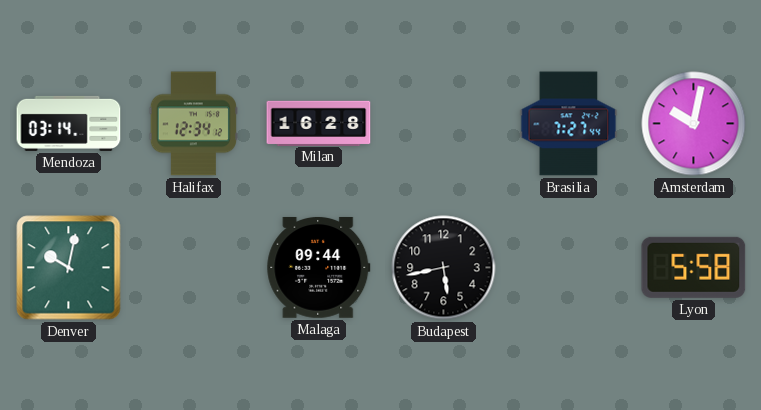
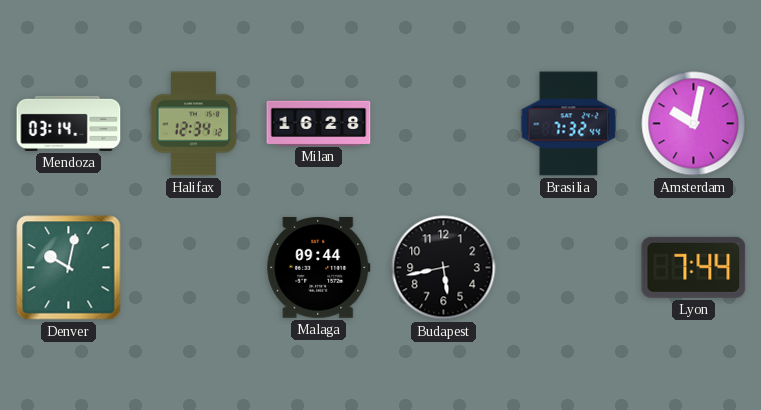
Brasilia: 7:27 -> 7:32 (569, 124)
Lyon: 5:58 -> 7:44 (694, 267)
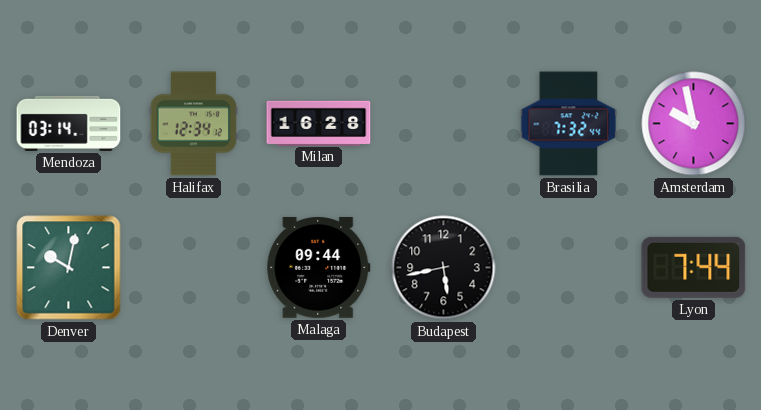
Amsterdam: 10:02 -> 9:58 (694, 124)
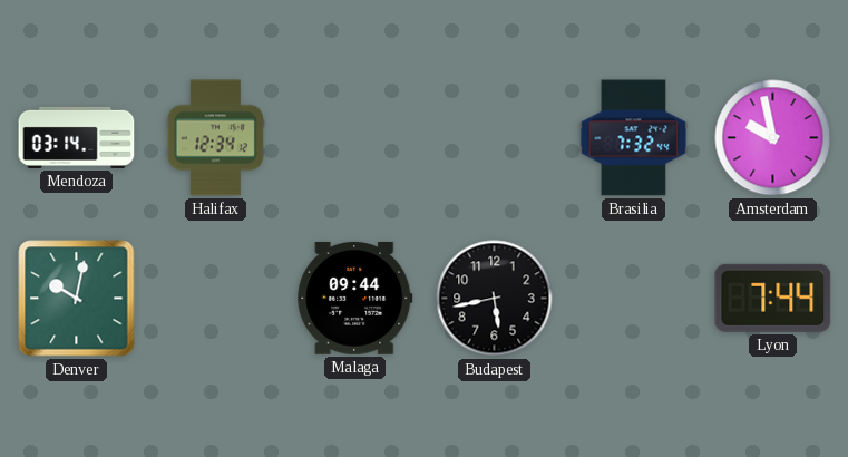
Milan: 16:28 -> none (319, 123)
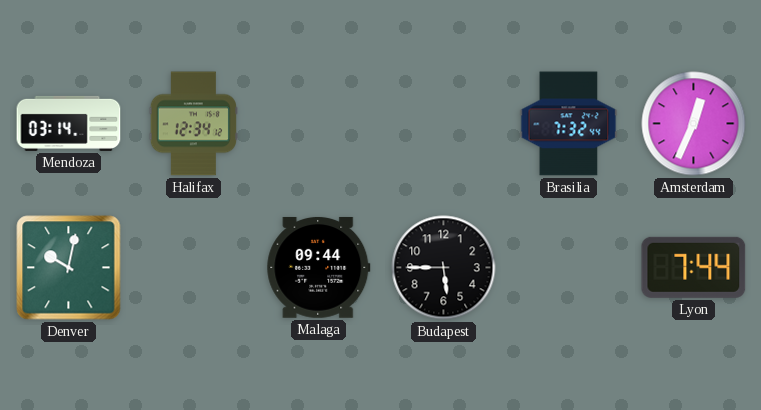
Amsterdam: 9:58 -> 12:34 (694, 124)
Budapest: 5:43 -> 5:45 (444, 268)
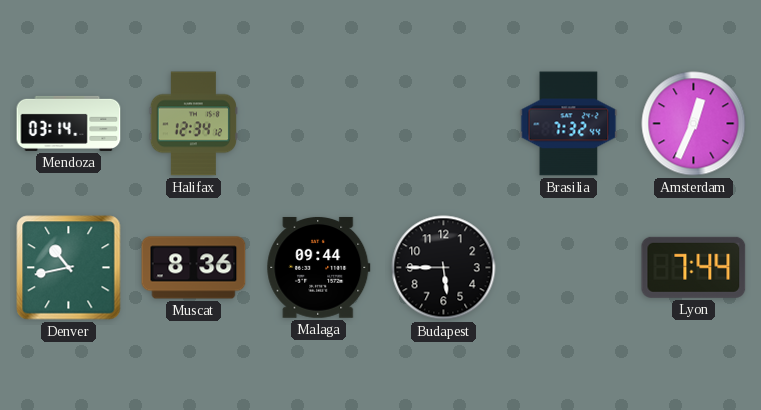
Denver: 10:02 -> 10:43 (69, 268)
Muscat: none -> 8:36 (194, 268)
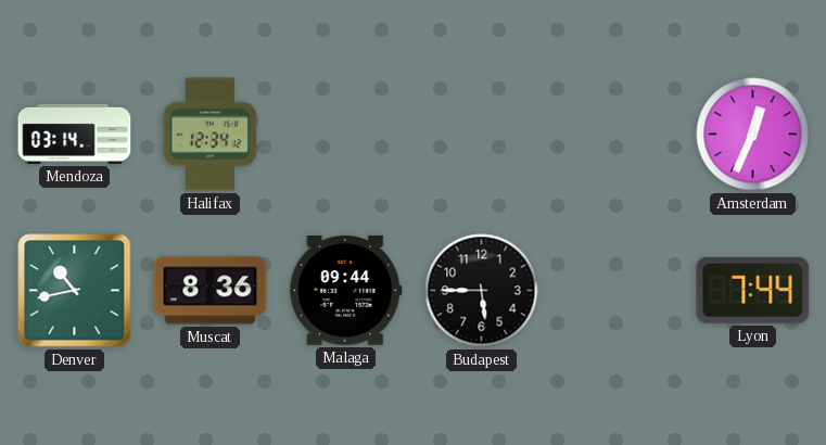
Brasilia: 7:32 -> none (569, 124)
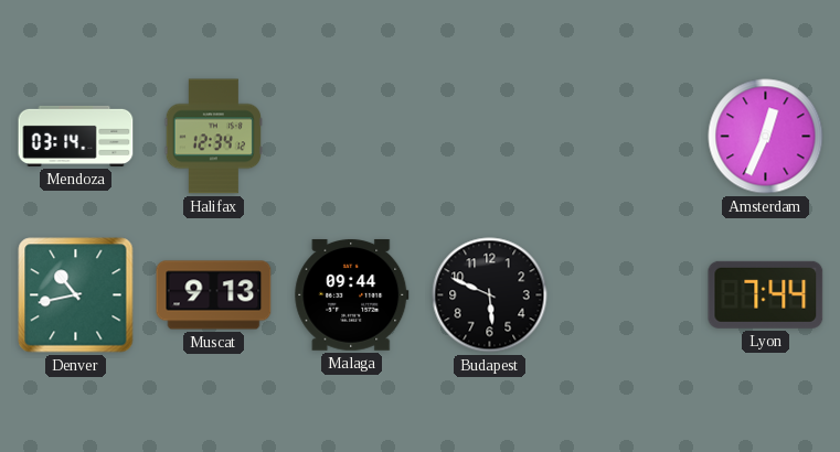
Muscat: 8:36 -> 9:13 (214, 295)
Budapest: 5:45 -> 5:49 (490, 295)
